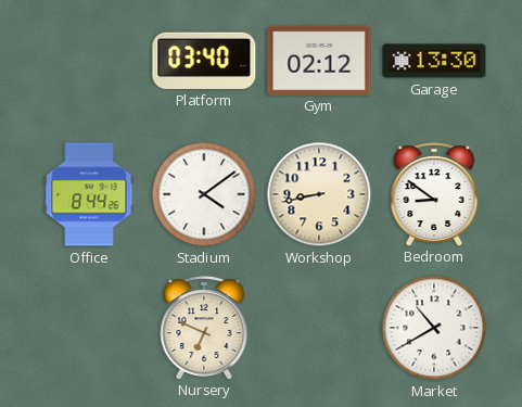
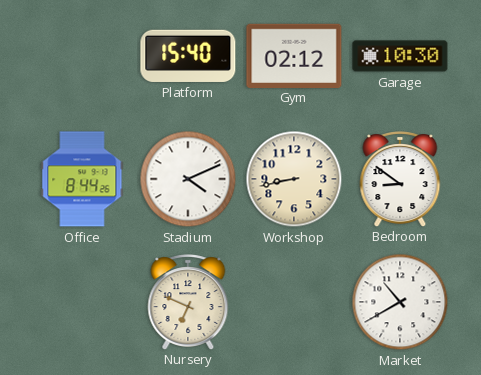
Platform: 03:40 -> 15:40 (188, 56)
Garage: 13:30 -> 10:30 (400, 56)
Stadium: 4:09 -> 4:11 (188, 179)
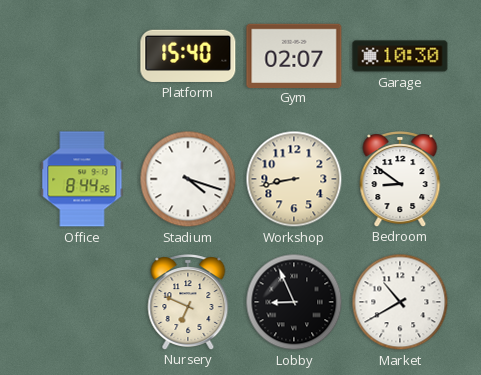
Gym: 02:12 -> 02:07 (294, 55)
Stadium: 4:11 -> 4:18 (188, 179)
Lobby: none -> 8:56 (294, 302)
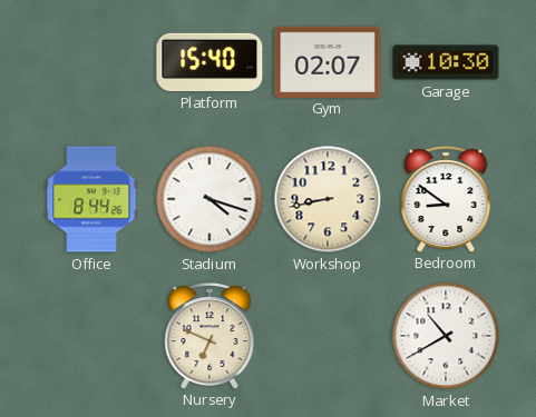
Lobby: 8:56 -> none (294, 302)
